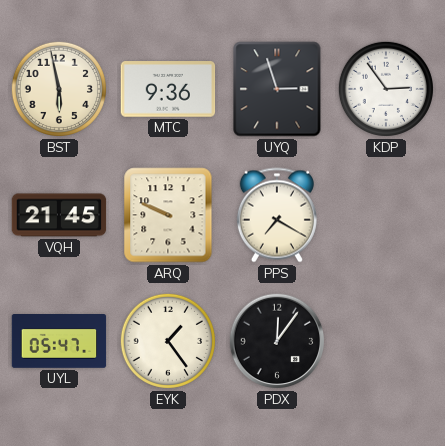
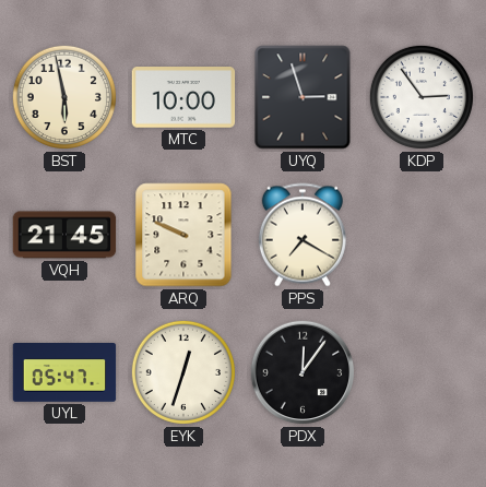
MTC: 9:36 -> 10:00 (183, 97)
EYK: 1:24 -> 12:33 (183, 372)
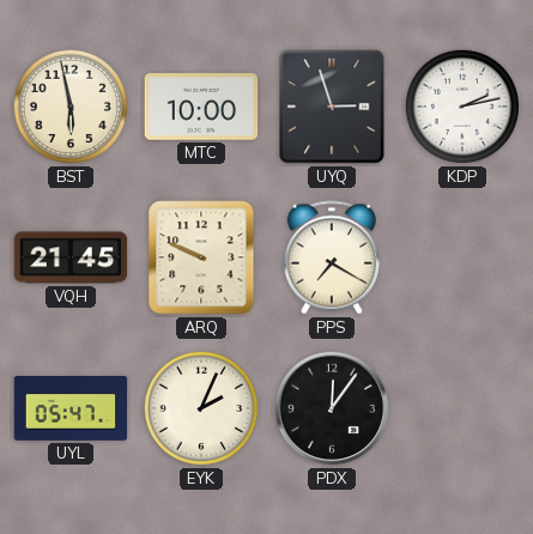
KDP: 2:54 -> 2:13 (462, 107)
EYK: 12:33 -> 2:04 (201, 408)
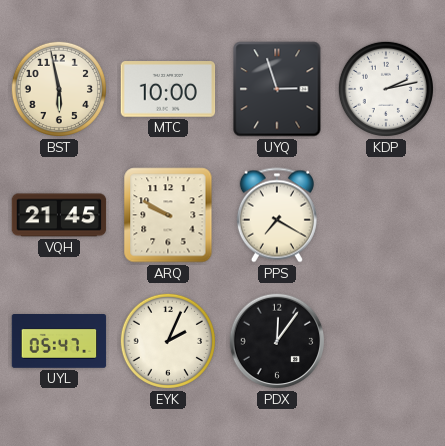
ARQ: 9:49 -> 9:50 (168, 215)
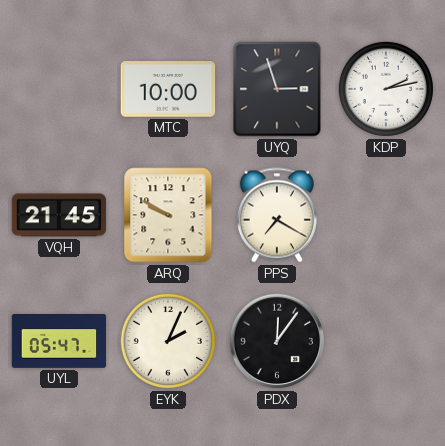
BST: 5:58 -> none (59, 89)
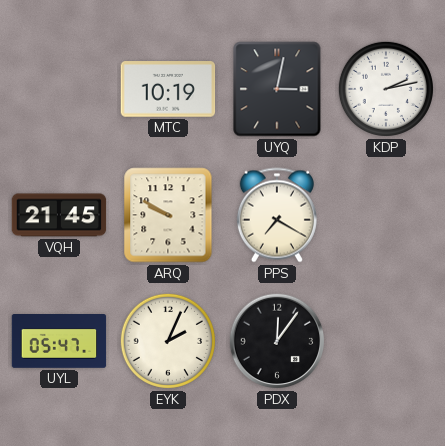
MTC: 10:00 -> 10:19 (168, 89)
UYQ: 2:57 -> 3:02 (277, 89)
